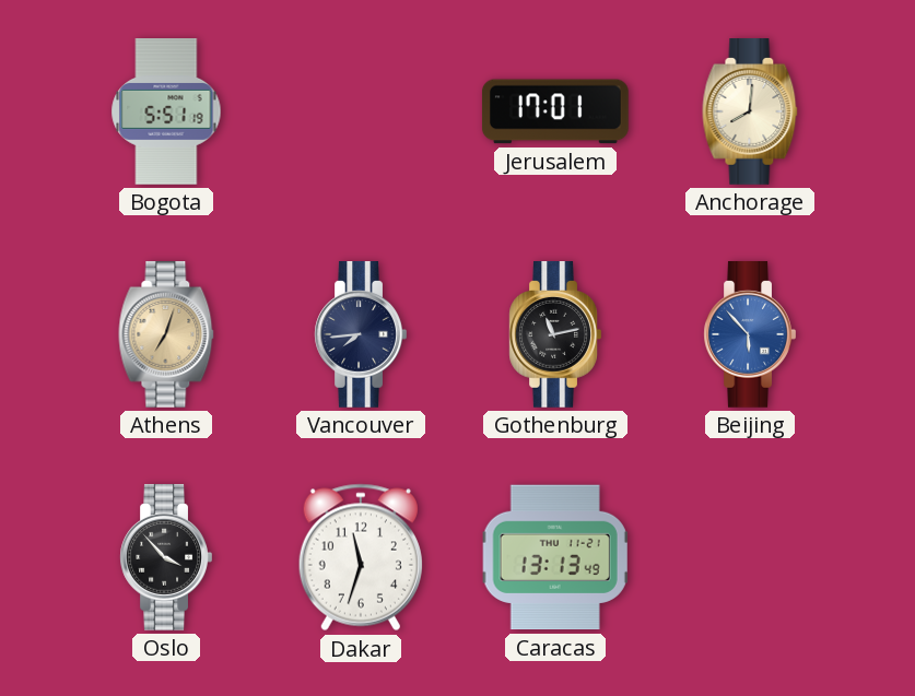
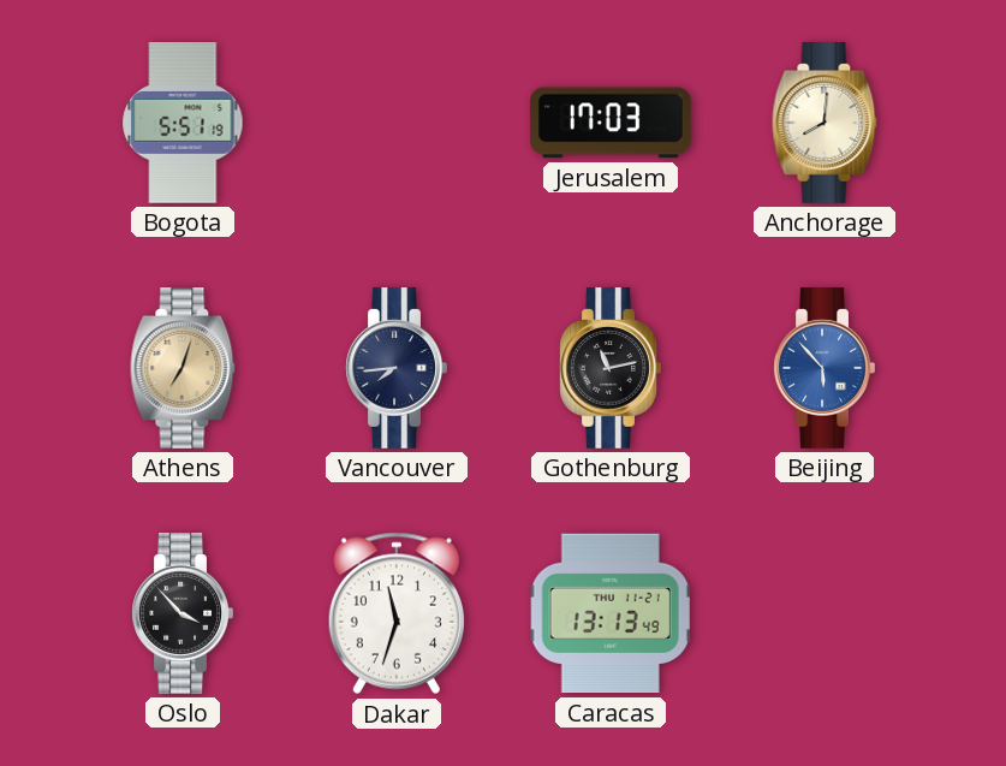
Jerusalem: 17:01 -> 17:03 (611, 123)
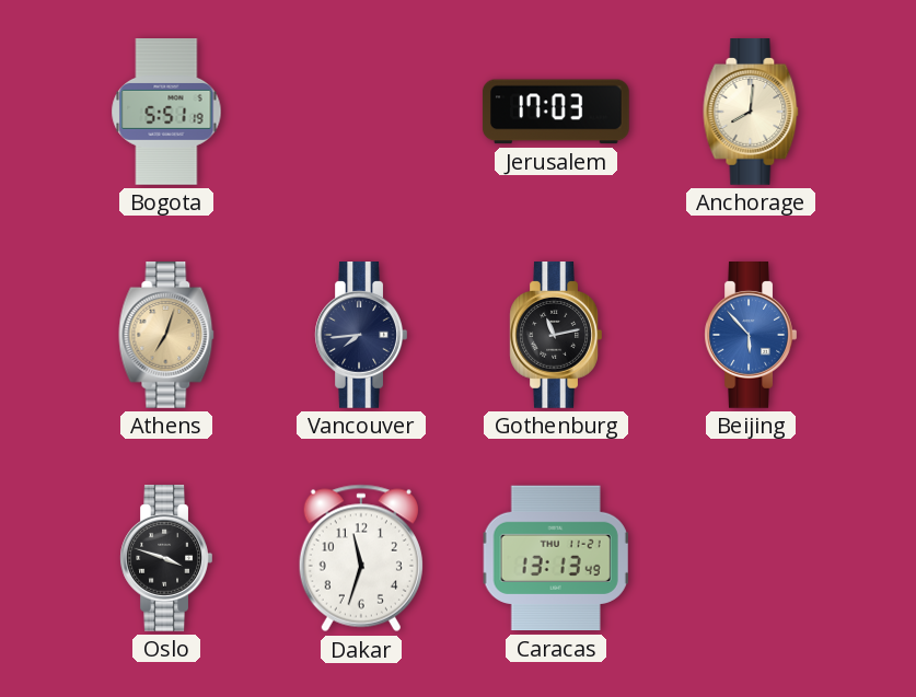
Oslo: 3:53 -> 3:48 (166, 559)
